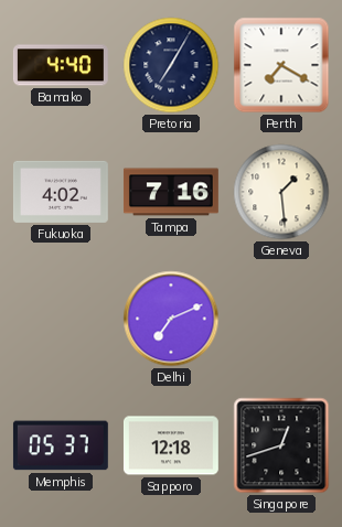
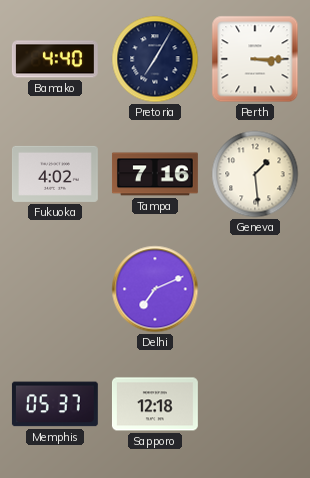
Perth: 7:20 -> 3:15 (255, 59)
Singapore: 12:42 -> none (281, 445)
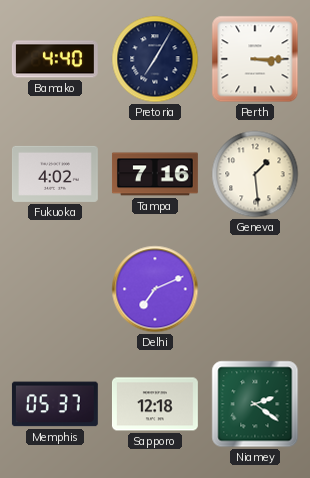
Niamey: none -> 2:21 (255, 404)
